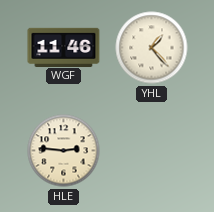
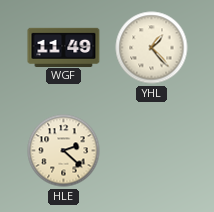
WGF: 11:46 -> 11:49 (64, 47)
HLE: 2:46 -> 2:22 (64, 151)
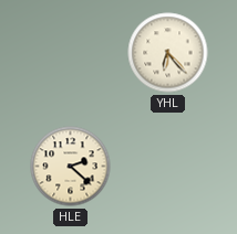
WGF: 11:49 -> none (64, 47)
YHL: 1:23 -> 6:23 (168, 53)
